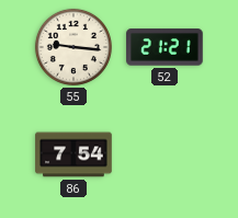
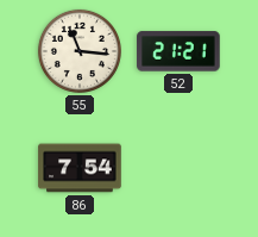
55: 9:16 -> 11:16 (80, 51)
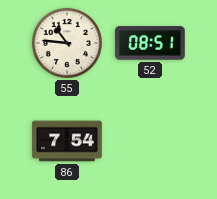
55: 11:16 -> 10:46 (67, 43)
52: 21:21 -> 08:51 (150, 43)
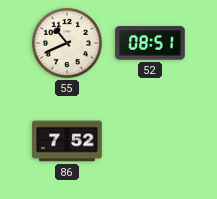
55: 10:46 -> 10:41 (67, 43)
86: 7:54 -> 7:52 (67, 141)
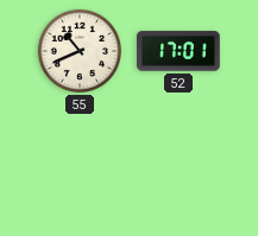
52: 08:51 -> 17:01 (178, 51)
86: 7:52 -> none (67, 141)
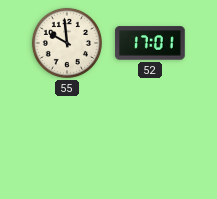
55: 10:41 -> 9:59 (67, 43)
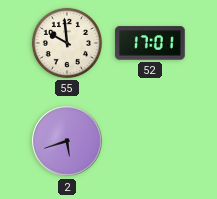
2: none -> 5:42 (67, 141)
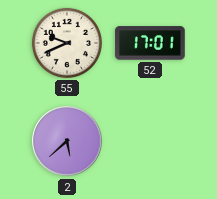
55: 9:59 -> 9:41 (67, 43)
2: 5:42 -> 5:38 (67, 141)
